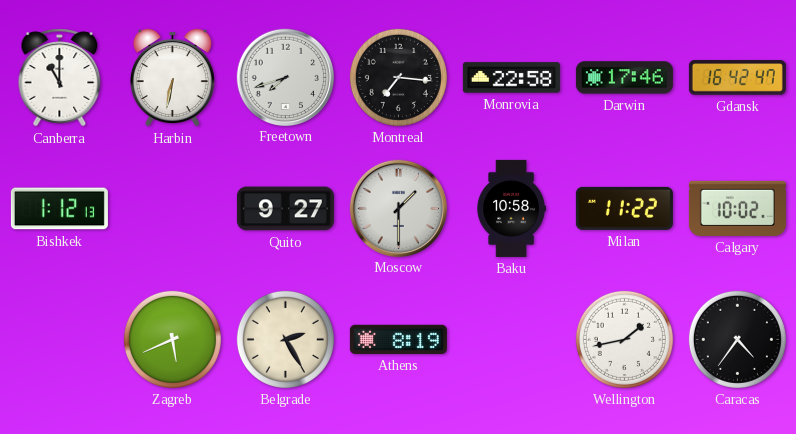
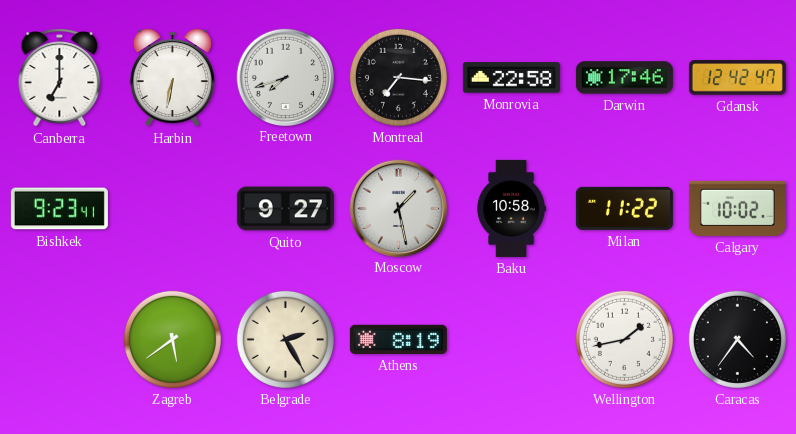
Canberra: 11:00 -> 7:00 (60, 78)
Gdansk: 16:42 -> 12:42 (737, 78)
Bishkek: 1:12 -> 9:23 (59, 209)
Moscow: 1:30 -> 1:28 (398, 208)
Zagreb: 5:41 -> 5:39 (172, 339)
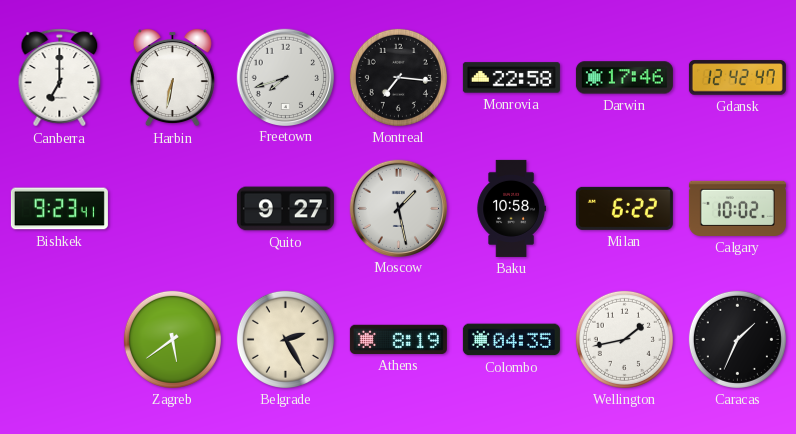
Milan: 11:22 -> 6:22 (624, 208)
Colombo: none -> 04:35 (511, 340)
Caracas: 4:36 -> 1:34 (737, 339)
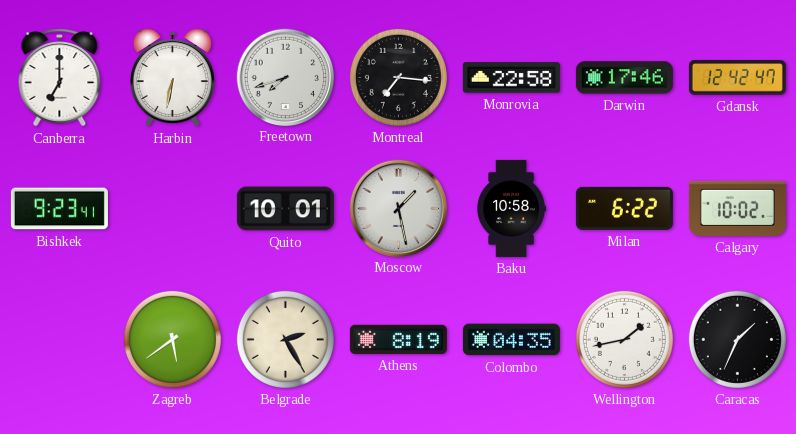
Quito: 9:27 -> 10:01 (285, 209)
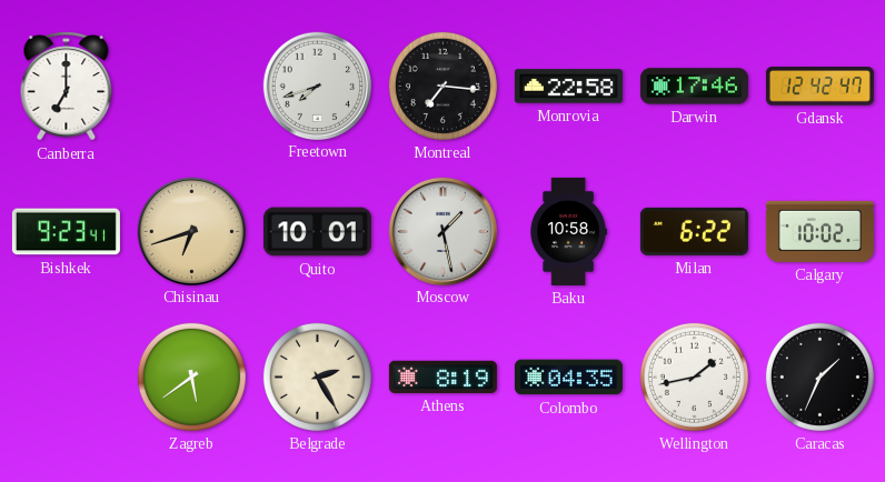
Harbin: 6:32 -> none (172, 78)
Chisinau: none -> 6:42 (191, 231)
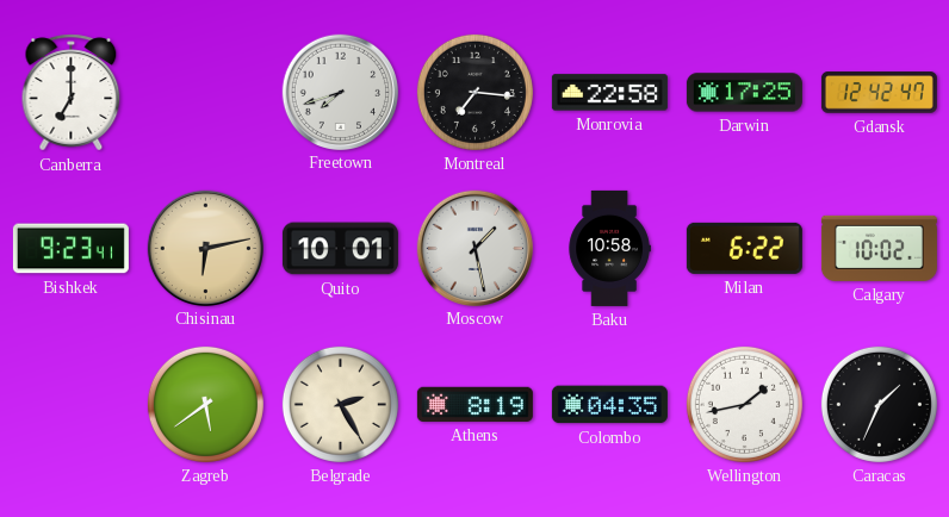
Darwin: 17:46 -> 17:25 (744, 93)
Chisinau: 6:42 -> 6:13 (205, 248)
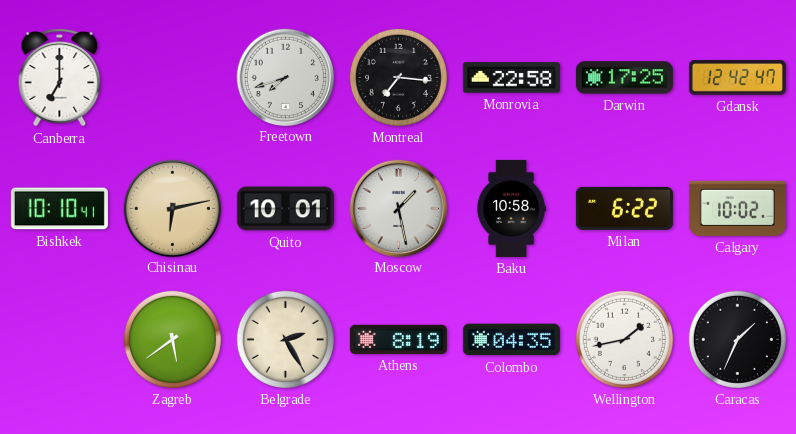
Bishkek: 9:23 -> 10:10 (59, 209)
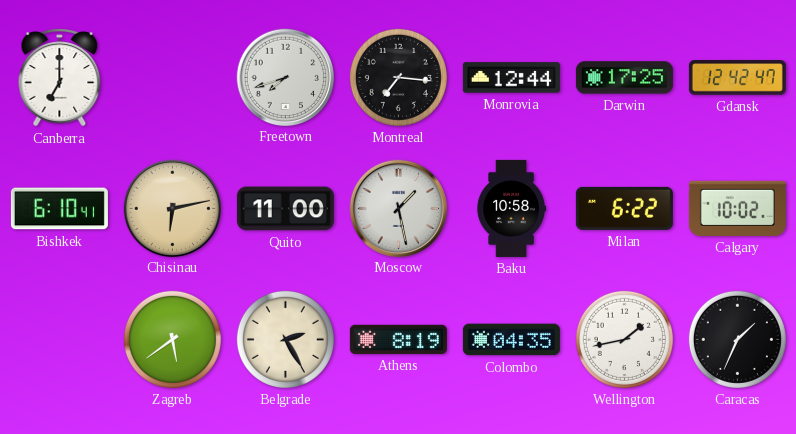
Monrovia: 22:58 -> 12:44 (511, 78)
Bishkek: 10:10 -> 6:10 (59, 209)
Quito: 10:01 -> 11:00 (285, 209)
